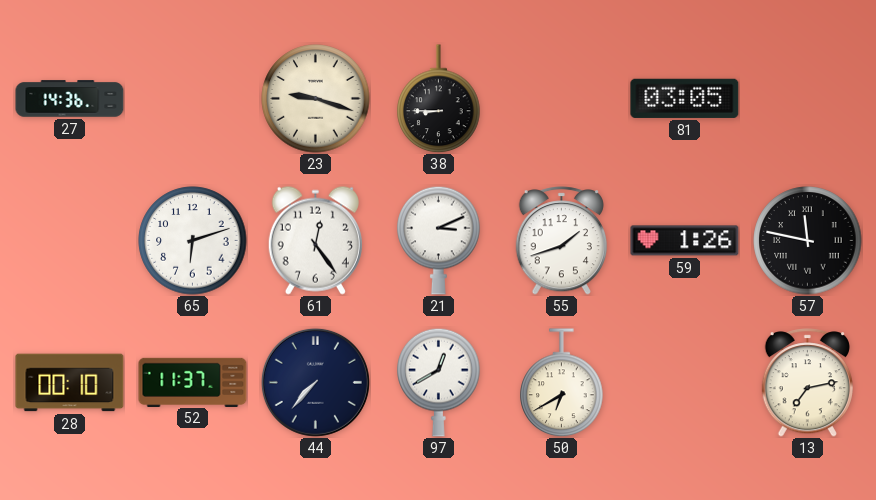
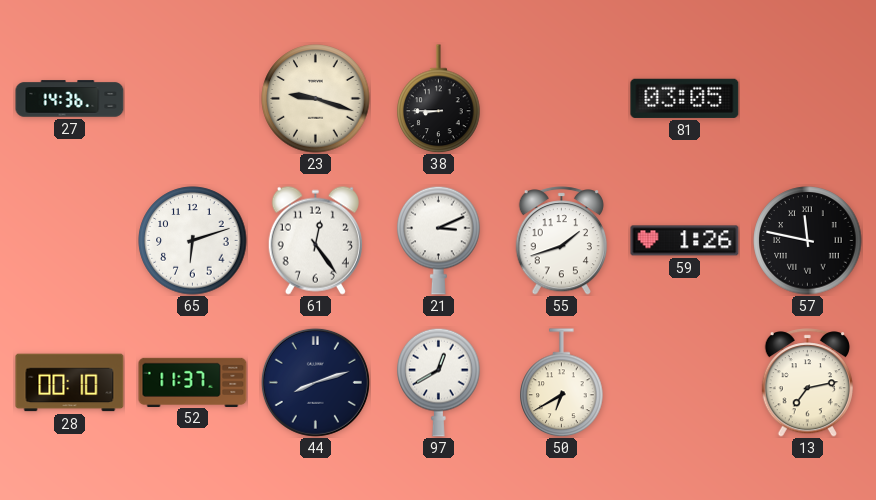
44: 7:37 -> 8:12 (315, 382)
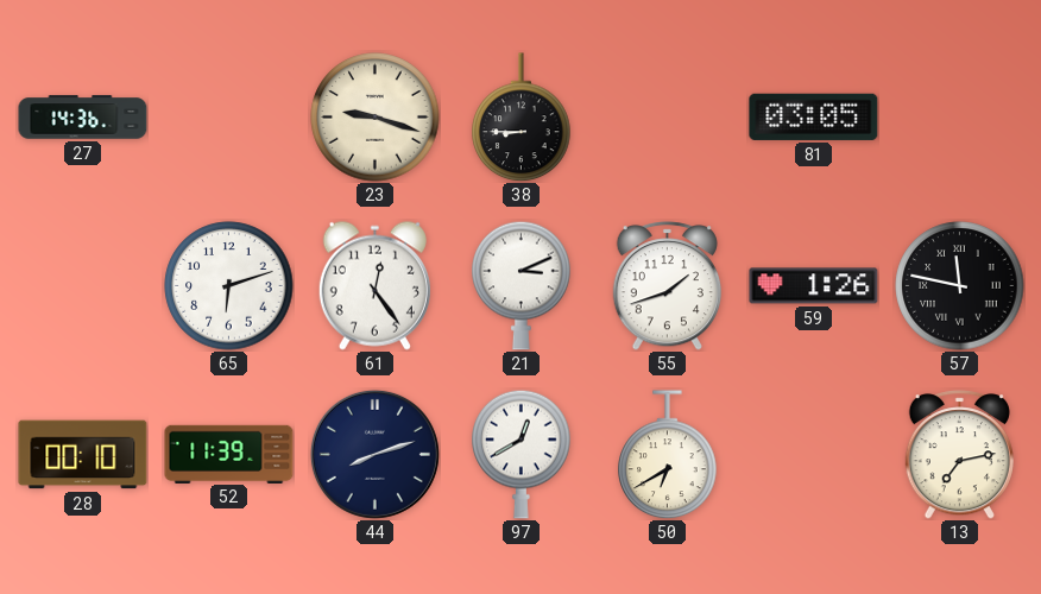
52: 11:37 -> 11:39 (229, 454)
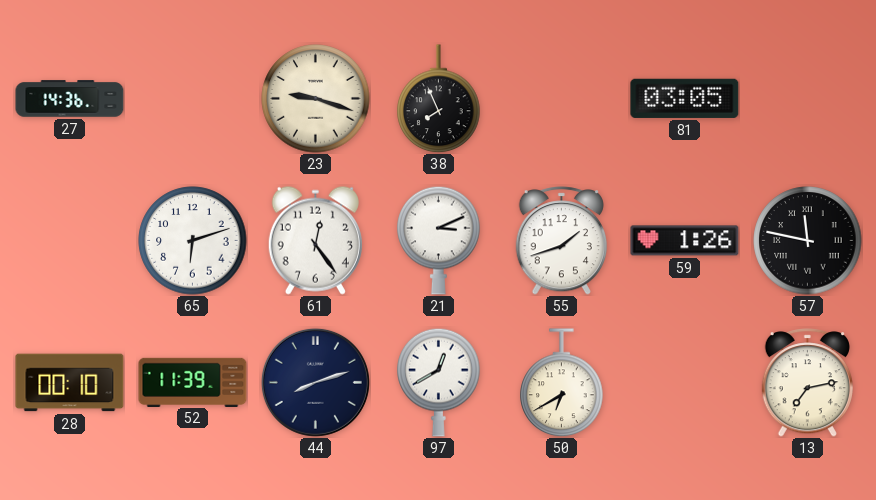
38: 8:45 -> 7:56 (439, 99)
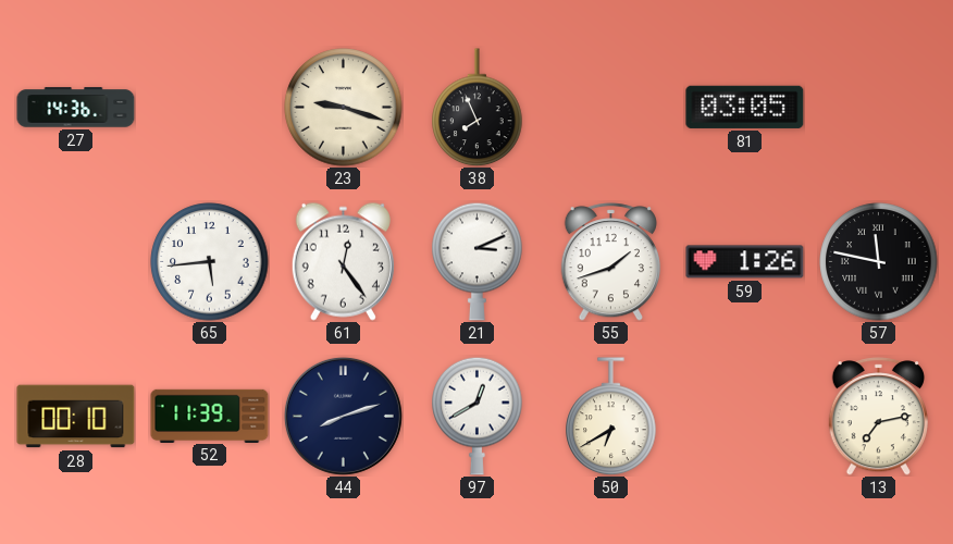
65: 6:12 -> 5:44 (210, 262)
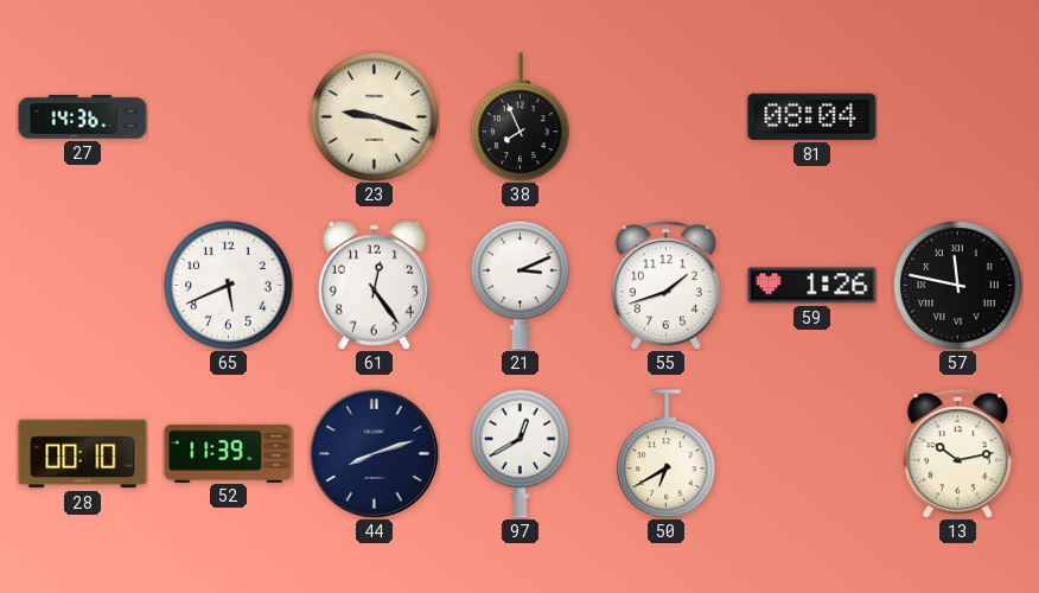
81: 03:05 -> 08:04 (812, 116)
65: 5:44 -> 5:41 (229, 286)
13: 7:13 -> 10:13 (957, 454)
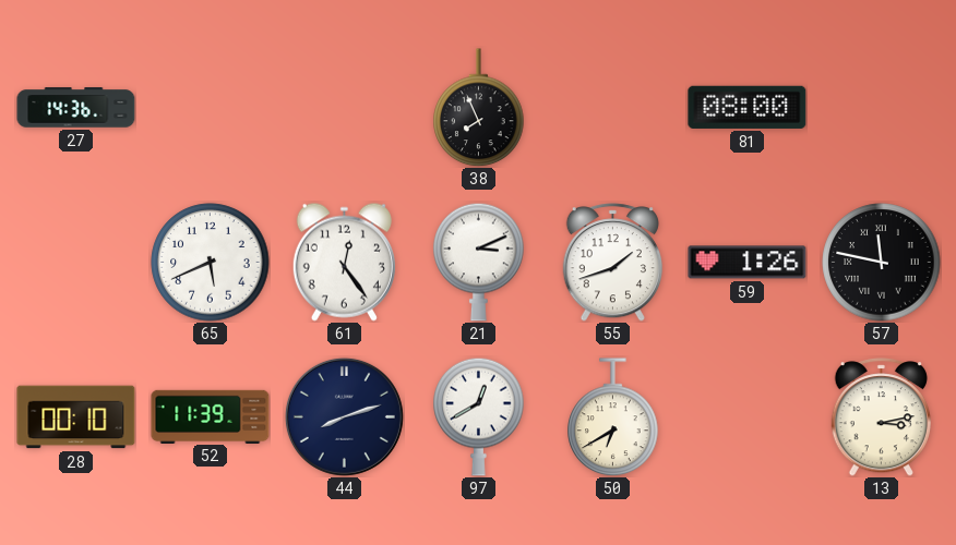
23: 9:18 -> none (375, 117)
81: 08:04 -> 08:00 (748, 107)
13: 10:13 -> 3:13 (881, 417)
